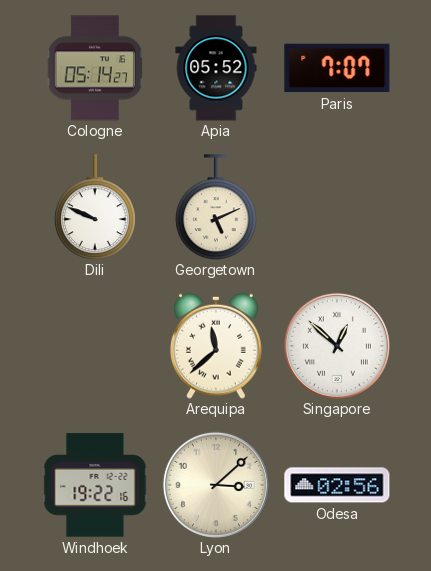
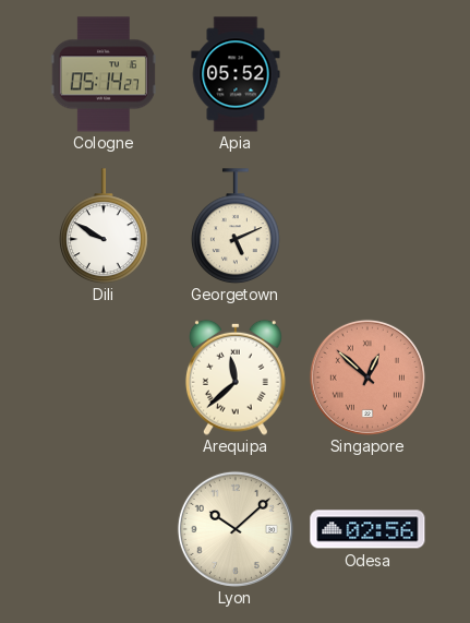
Paris: 7:07 -> none (337, 68)
Dili: 9:49 -> 9:50 (105, 226)
Singapore dial: white -> salmon (367, 378)
Windhoek: 19:22 -> none (95, 485)
Lyon: 3:08 -> 10:08 (236, 529)
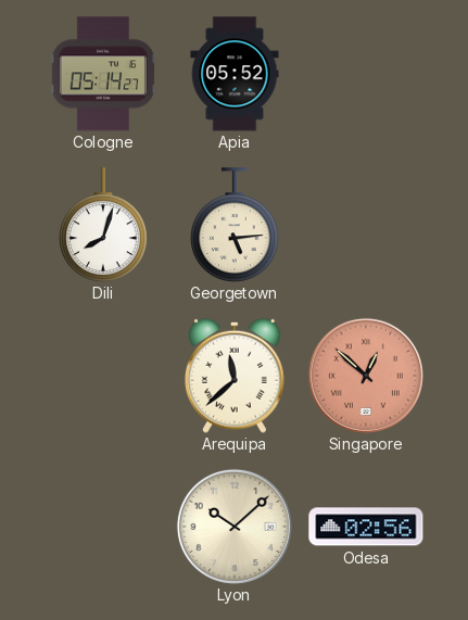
Dili: 9:50 -> 8:03 (104, 225)
Georgetown: 5:11 -> 5:14 (236, 225)
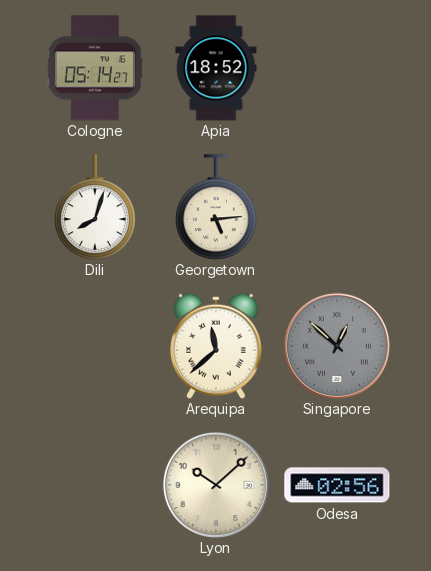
Apia: 05:52 -> 18:52 (216, 68)
Singapore dial: salmon -> grey (337, 346)
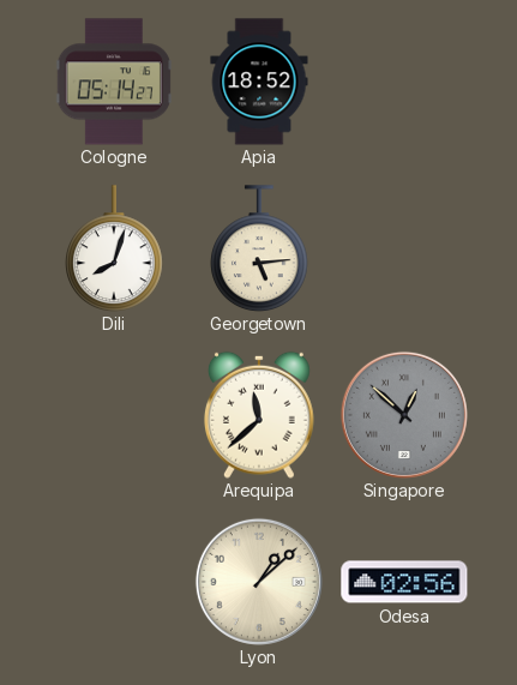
Lyon: 10:08 -> 1:08 (259, 582)
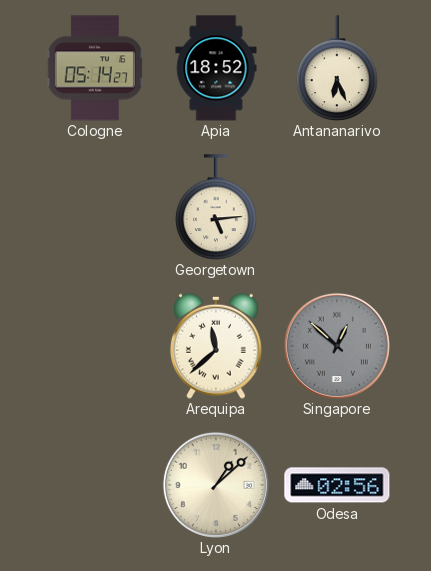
Antananarivo: none -> 6:26 (338, 68)
Dili: 8:03 -> none (115, 248)
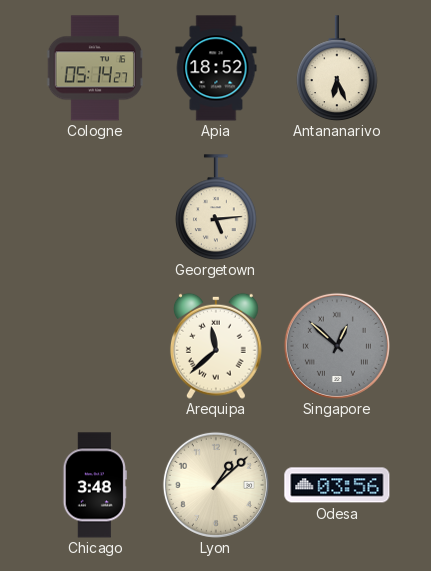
Chicago: none -> 3:48 (95, 485)
Odesa: 02:56 -> 03:56 (337, 485)
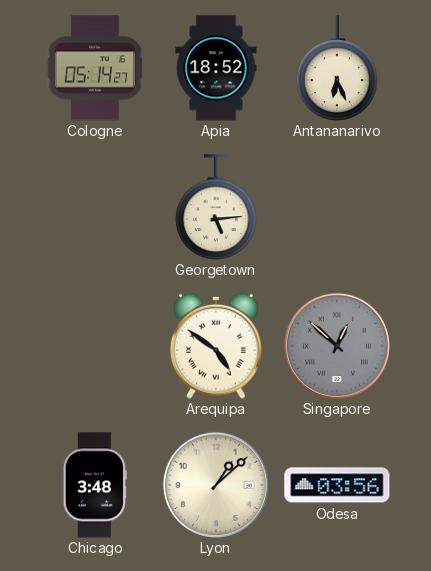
Arequipa: 11:38 -> 4:51 (216, 346)
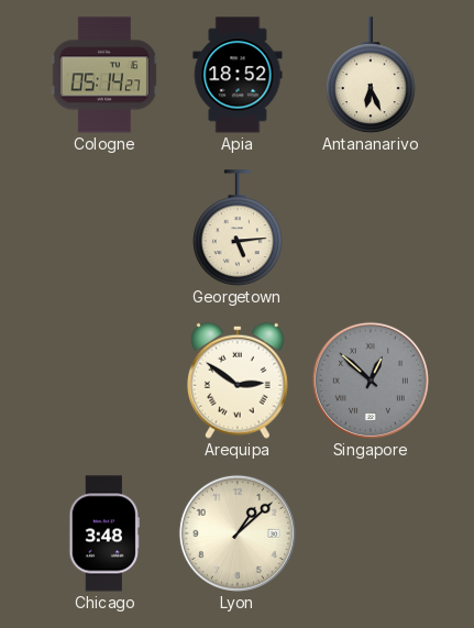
Arequipa: 4:51 -> 2:51 (238, 381)
Odesa: 03:56 -> none (337, 485)
